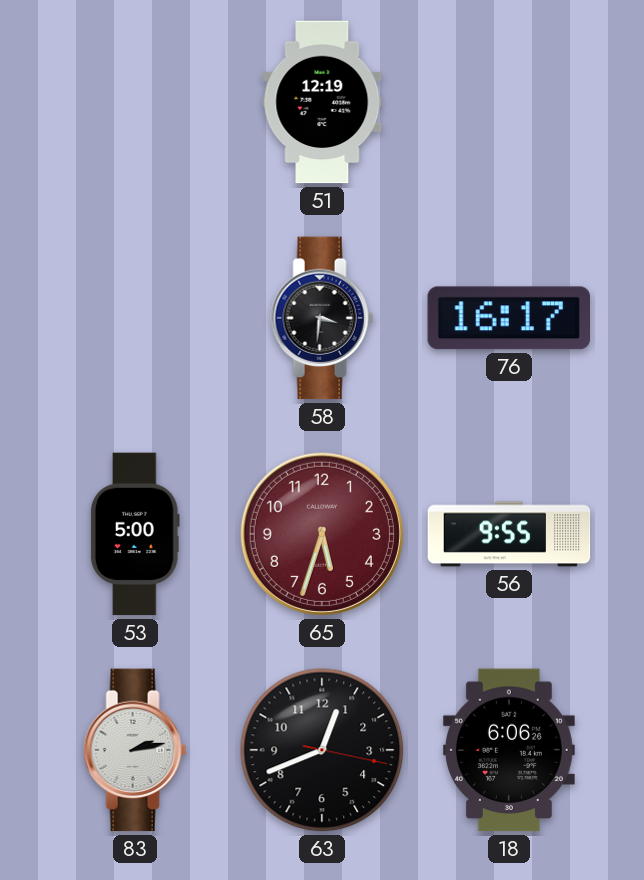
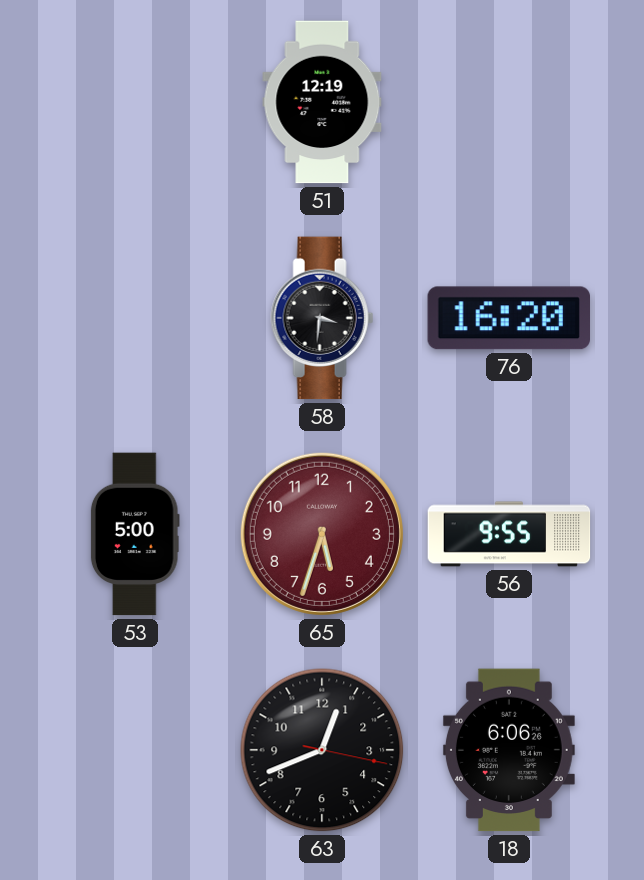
76: 16:17 -> 16:20 (508, 318)
83: 2:13 -> none (135, 750)
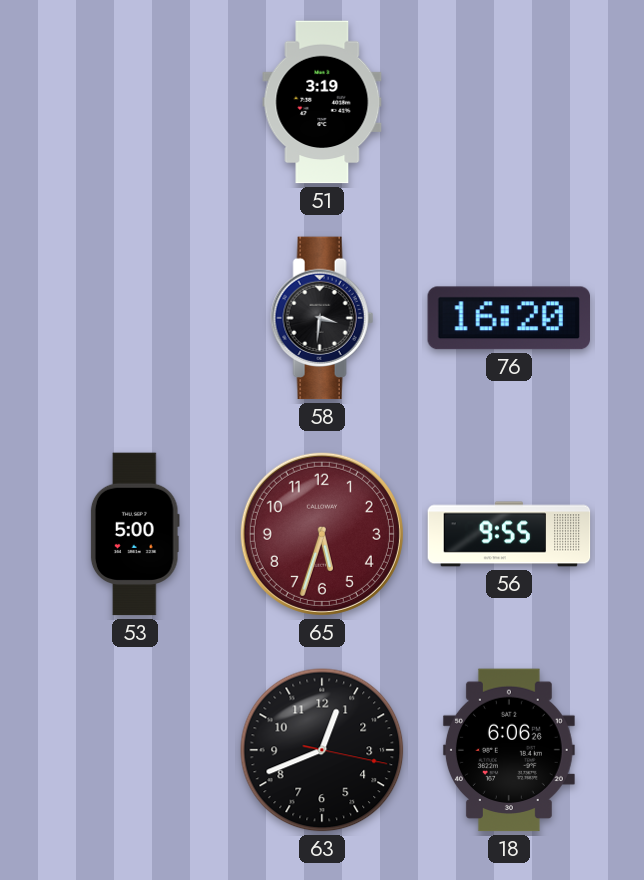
51: 12:19 -> 3:19 (322, 102)
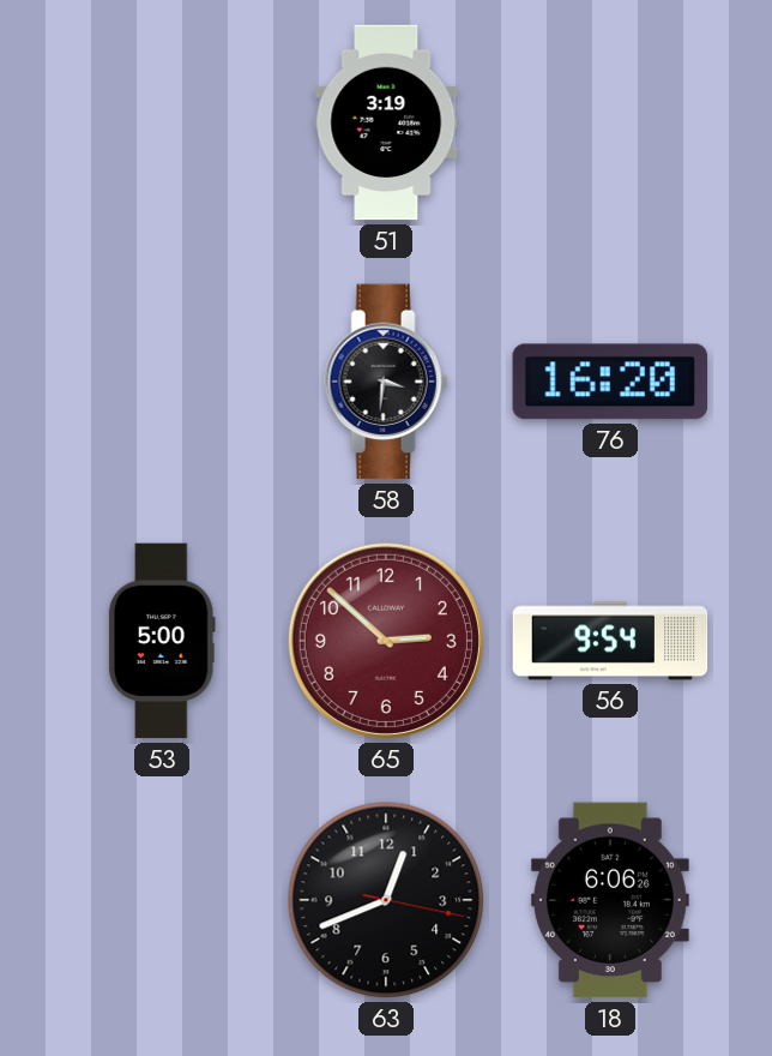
65: 5:33 -> 2:52 (386, 641)
56: 9:55 -> 9:54 (610, 641)
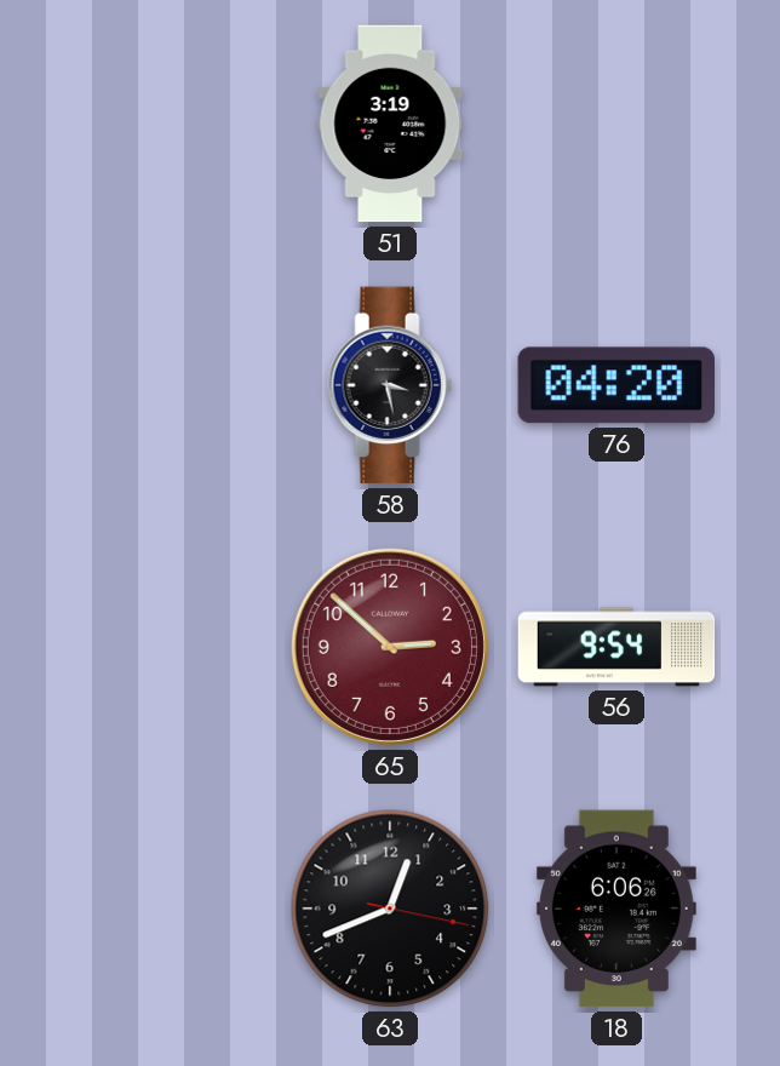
58: 3:31 -> 3:28 (390, 385)
76: 16:20 -> 04:20 (615, 385)
53: 5:00 -> none (162, 641)
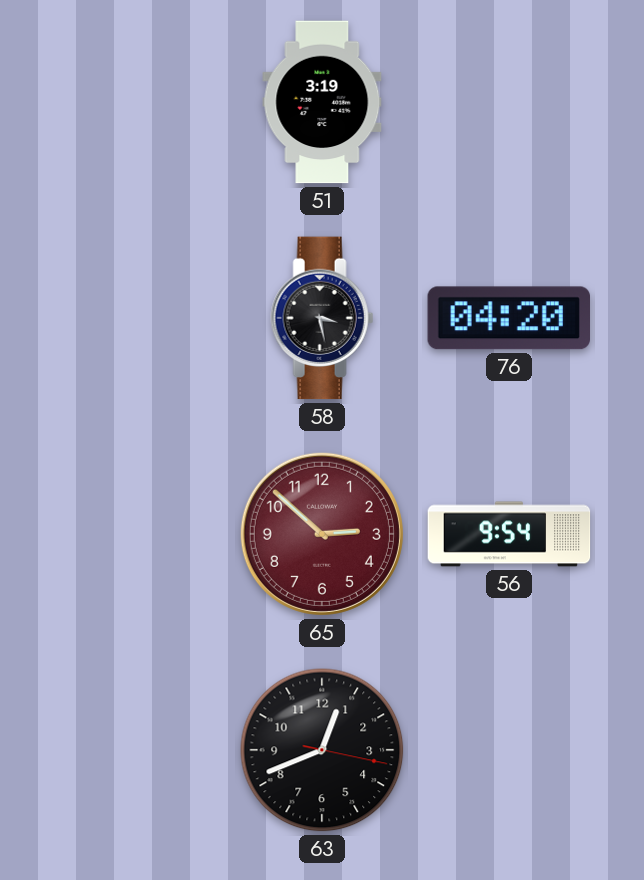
18: 6:06 -> none (616, 909)
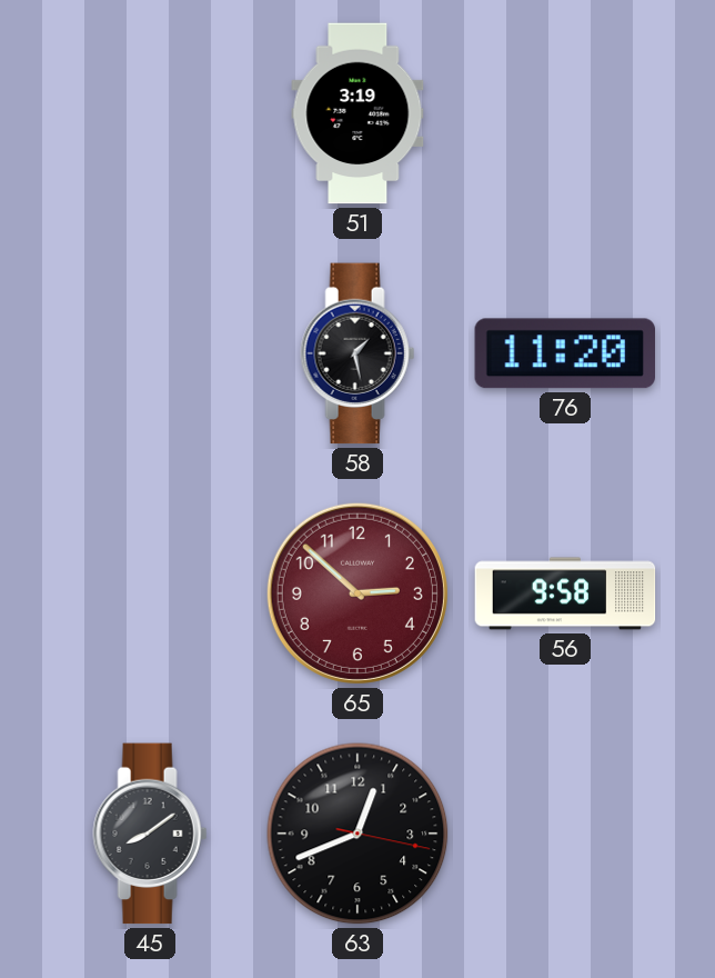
58: 3:28 -> 1:28 (357, 353)
76: 04:20 -> 11:20 (564, 353)
56: 9:54 -> 9:58 (565, 593)
45: none -> 8:09 (150, 834)
